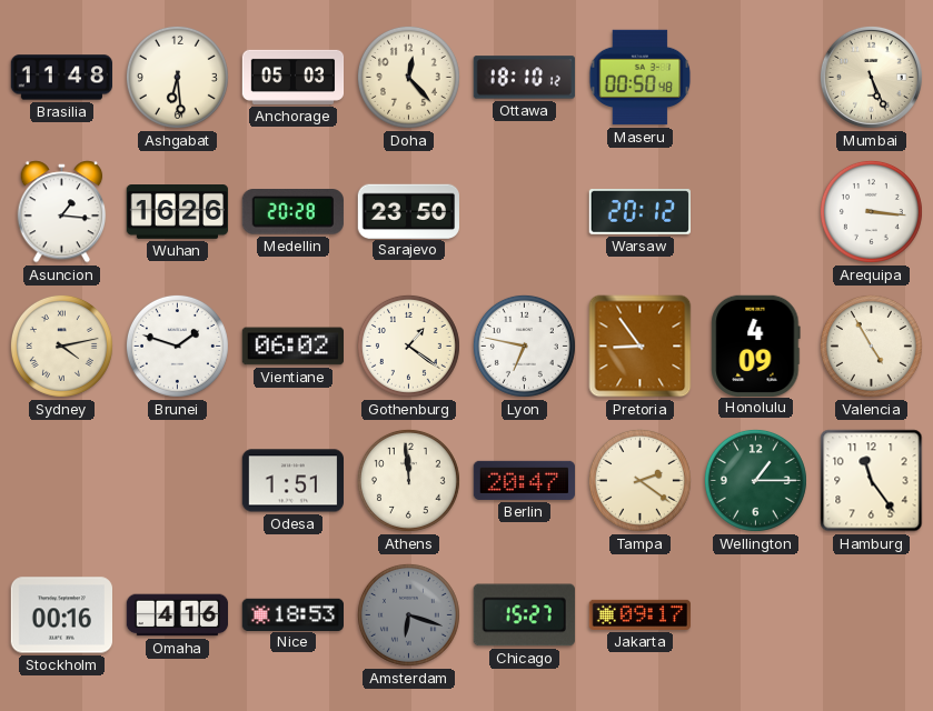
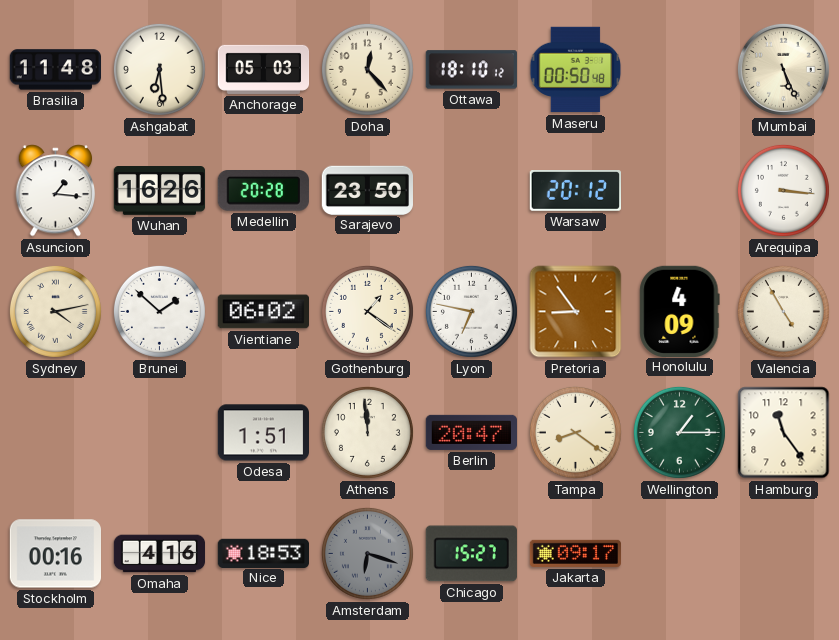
Brunei: 1:48 -> 1:52 (159, 311)
Tampa: 2:21 -> 8:21 (575, 432)
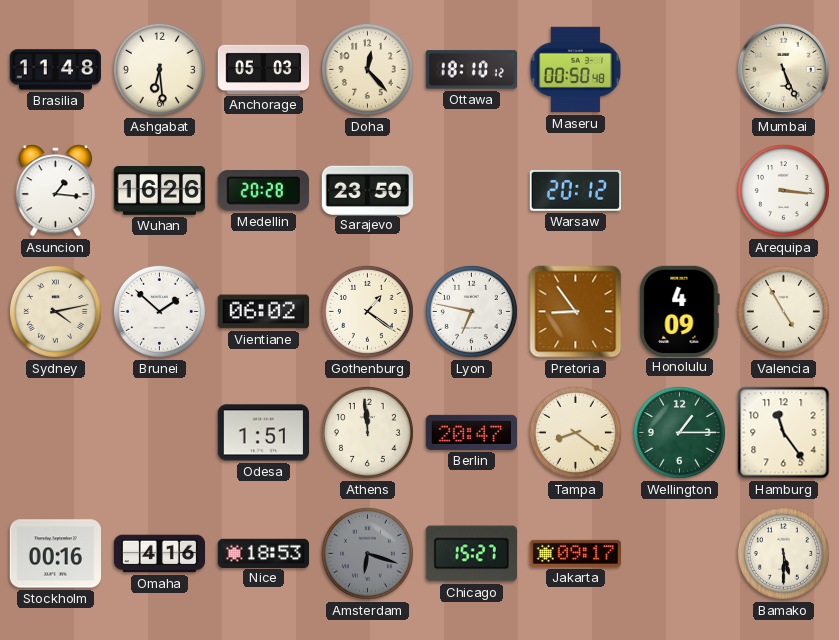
Bamako: none -> 5:30 (783, 553)
